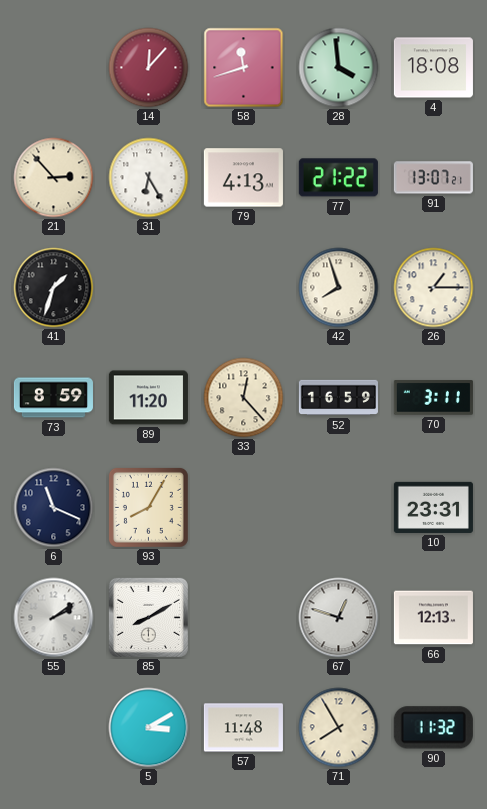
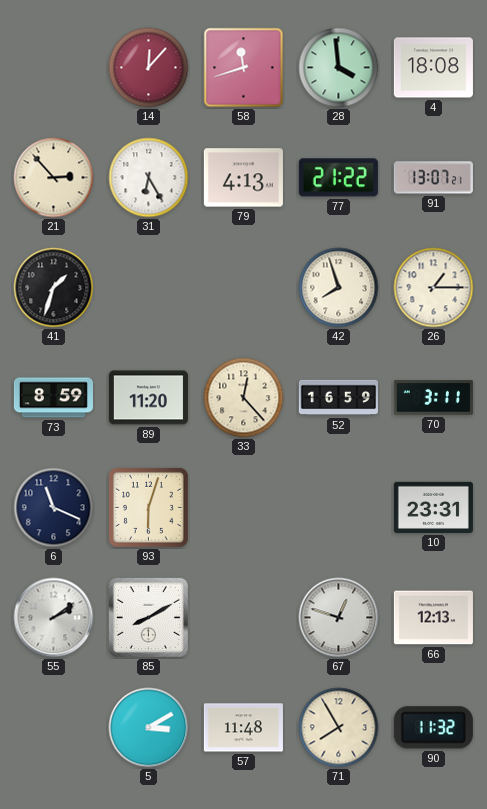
93: 8:05 -> 6:03 (148, 507)
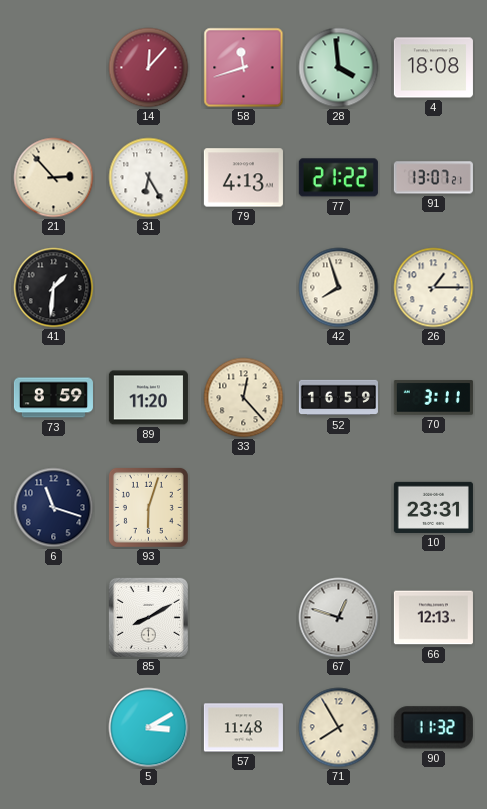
41: 1:33 -> 1:31 (54, 288)
6: 11:19 -> 11:18 (54, 508)
55: 2:09 -> none (54, 618)
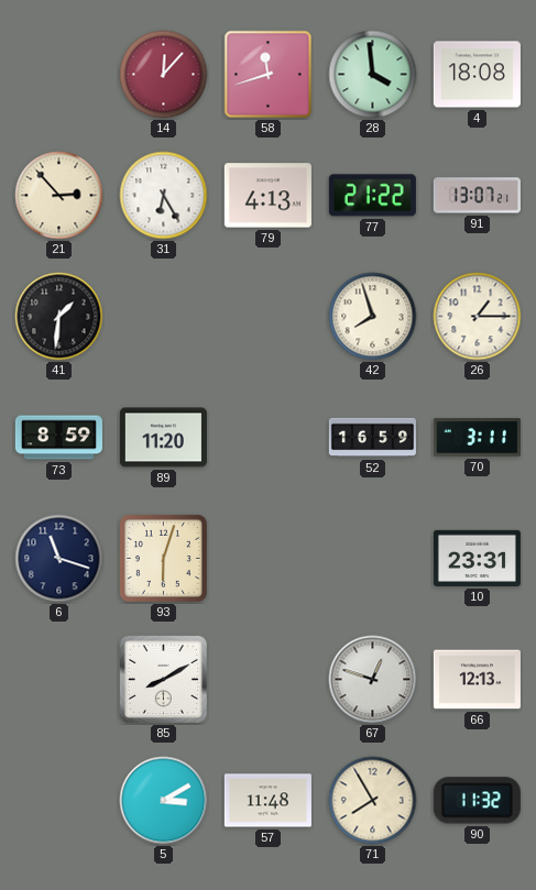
33: 12:23 -> none (244, 398)
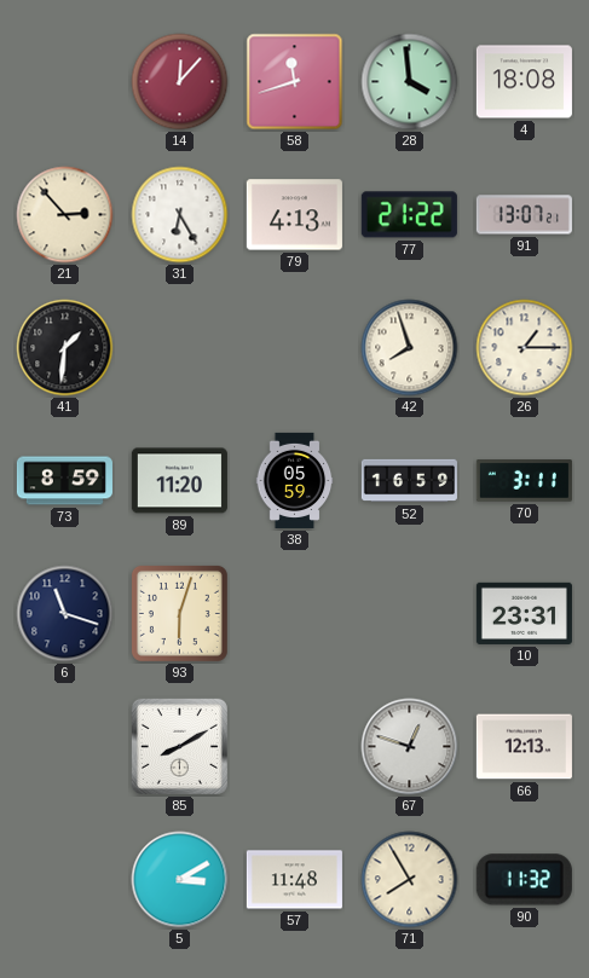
38: none -> 05:59 (295, 480)
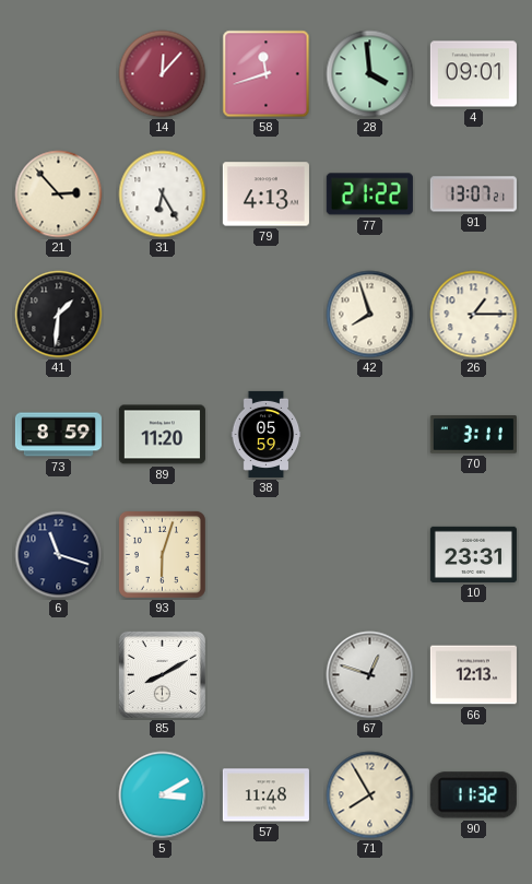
4: 18:08 -> 09:01 (473, 74)
52: 16:59 -> none (409, 481)
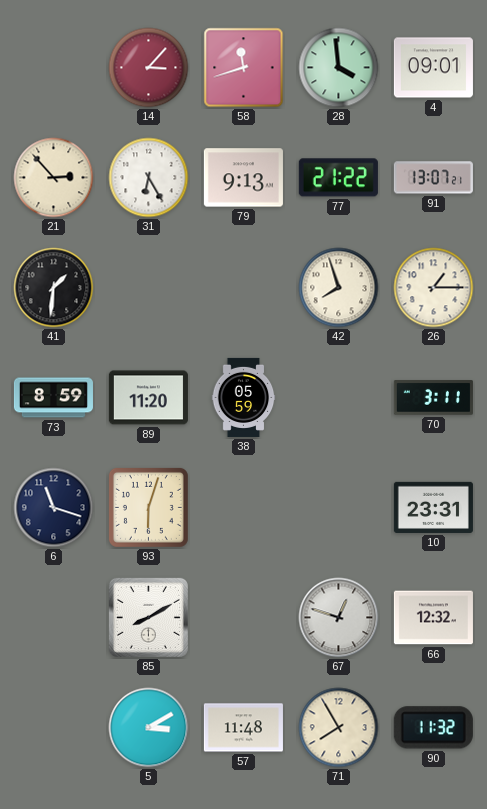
14: 12:07 -> 3:07 (149, 68)
79: 4:13 -> 9:13 (243, 178)
66: 12:13 -> 12:32 (433, 618)
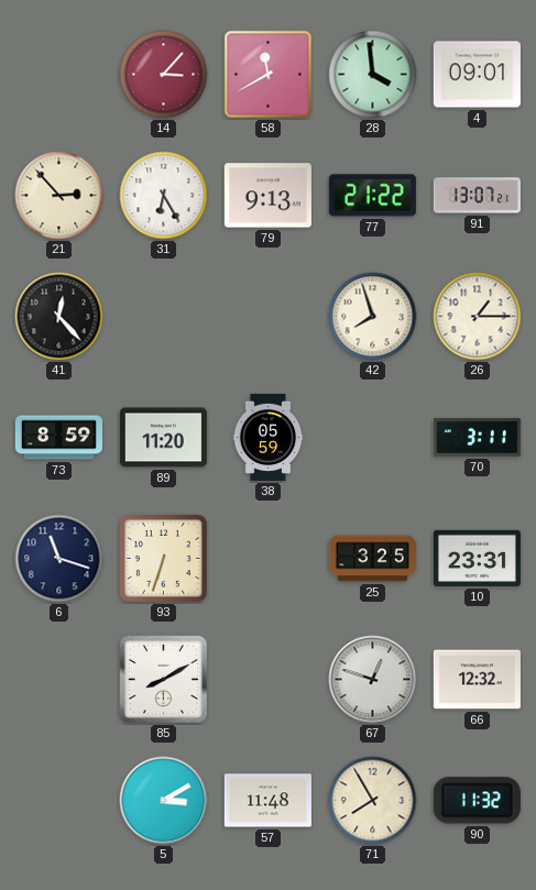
58: 11:42 -> 11:40 (269, 75)
41: 1:31 -> 12:23 (59, 317)
93: 6:03 -> 6:33 (163, 558)
25: none -> 3:25 (372, 559)
